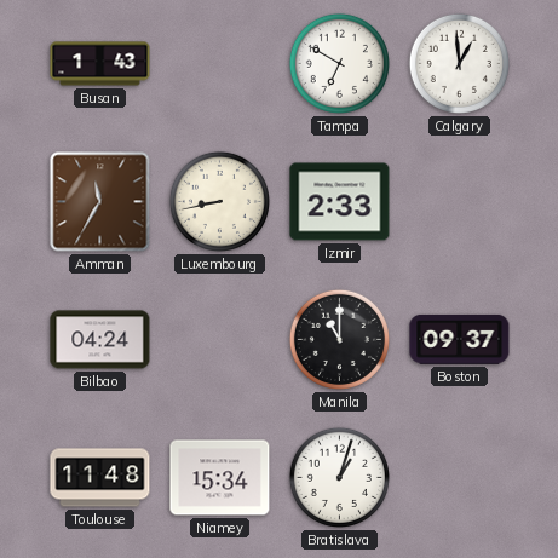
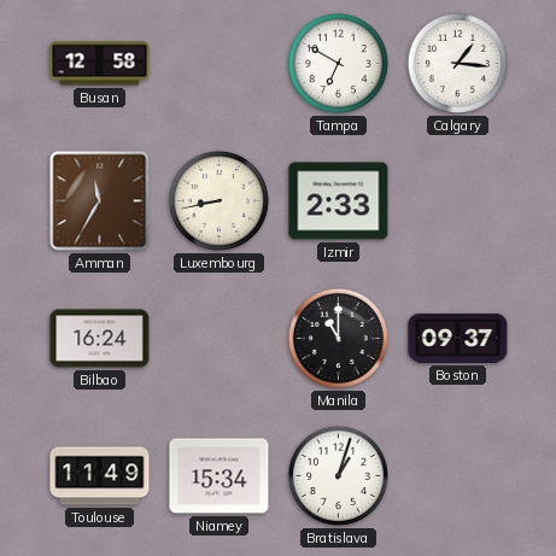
Busan: 1:43 -> 12:58 (100, 64)
Calgary: 12:59 -> 1:16 (457, 63)
Bilbao: 04:24 -> 16:24 (100, 339)
Toulouse: 11:48 -> 11:49 (100, 476)
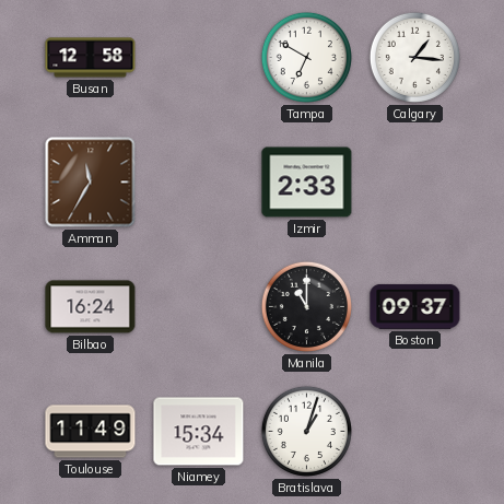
Luxembourg: 8:43 -> none (218, 200)
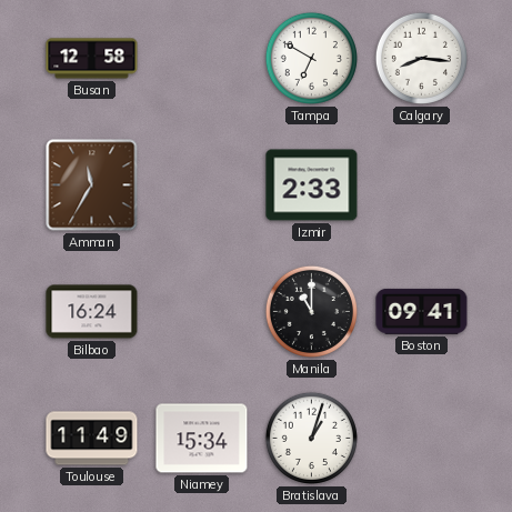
Calgary: 1:16 -> 8:16 (421, 58)
Boston: 09:37 -> 09:41 (422, 311)
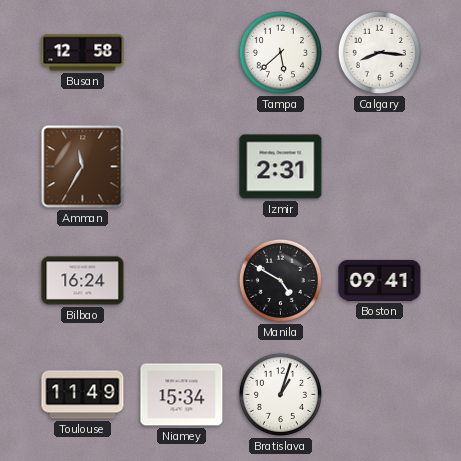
Tampa: 6:50 -> 5:38 (280, 52)
Izmir: 2:33 -> 2:31 (281, 167)
Manila: 11:00 -> 4:50 (280, 280)
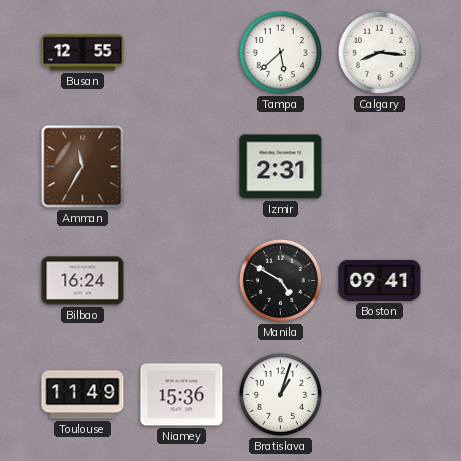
Busan: 12:58 -> 12:55 (83, 53)
Niamey: 15:34 -> 15:36 (182, 395)
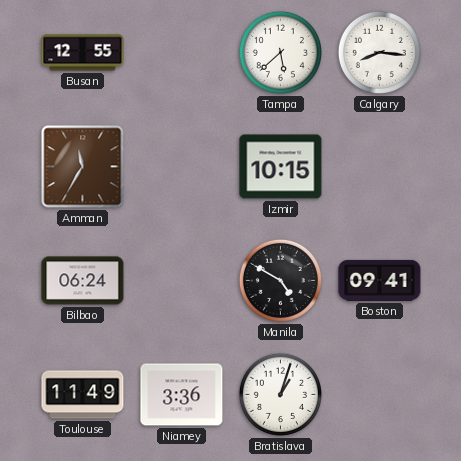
Izmir: 2:31 -> 10:15 (281, 167)
Bilbao: 16:24 -> 06:24 (83, 281)
Niamey: 15:36 -> 3:36 (182, 395)
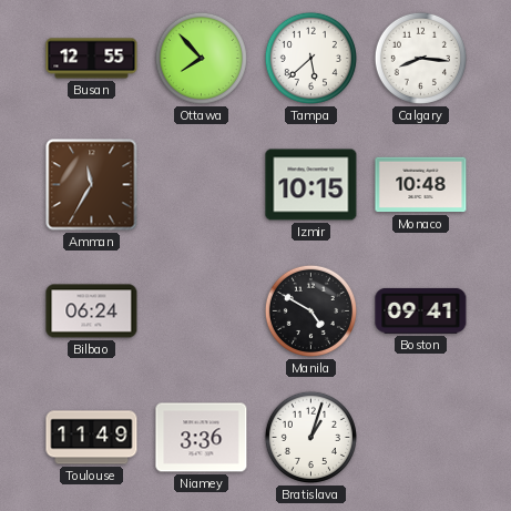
Ottawa: none -> 7:53 (201, 58)
Monaco: none -> 10:48 (421, 185)
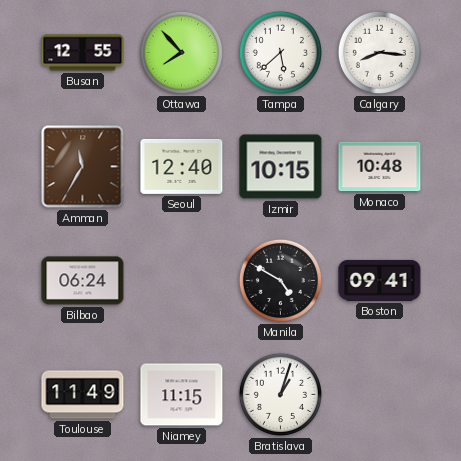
Seoul: none -> 12:40 (182, 166)
Niamey: 3:36 -> 11:15 (182, 395)
